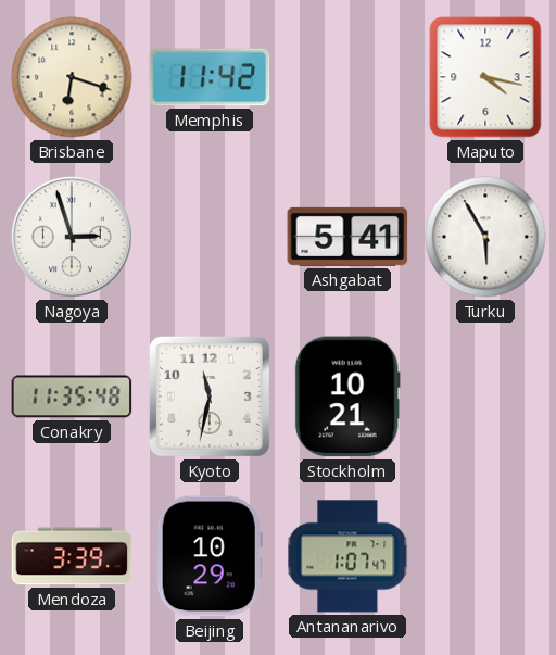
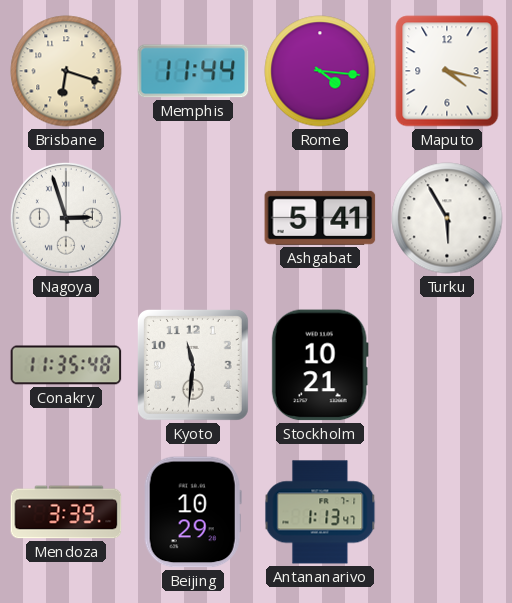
Memphis: 11:42 -> 11:44 (193, 71)
Rome: none -> 4:16 (320, 71)
Kyoto: 11:32 -> 11:31 (193, 365)
Antananarivo: 1:07 -> 1:13 (320, 512)
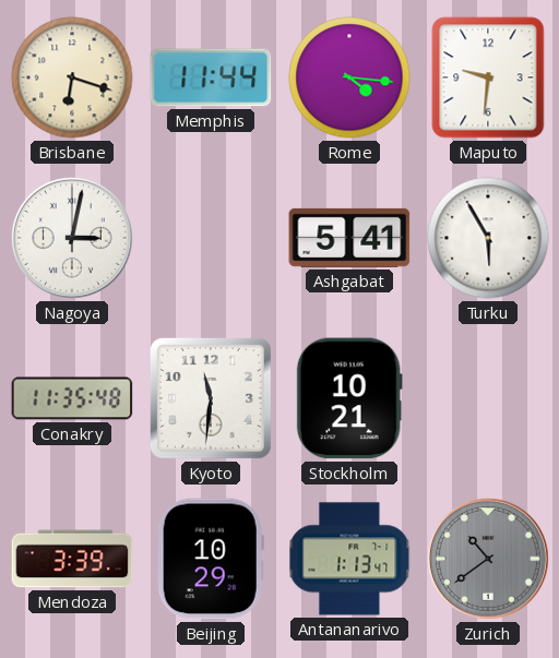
Maputo: 4:17 -> 9:31 (488, 77)
Nagoya: 2:57 -> 3:02 (72, 238)
Zurich: none -> 10:39 (488, 559)
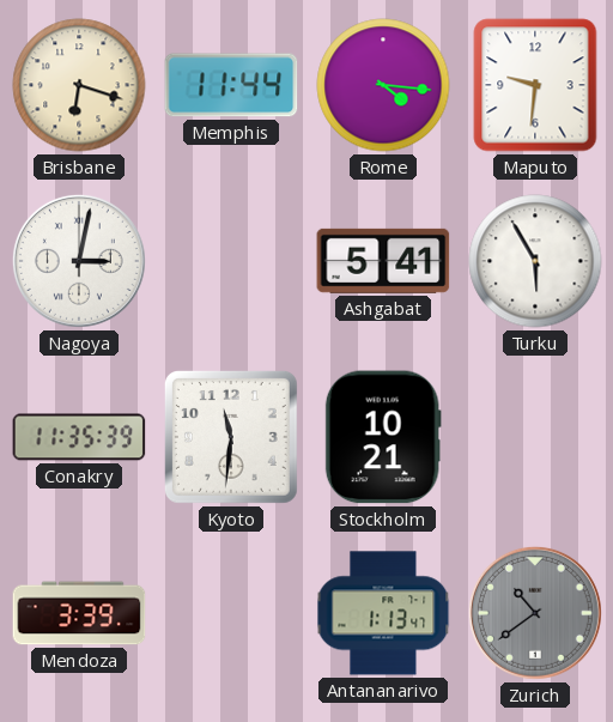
Conakry: 11:35:48 -> 11:35:39 (79, 437)
Beijing: 10:29 -> none (211, 559)
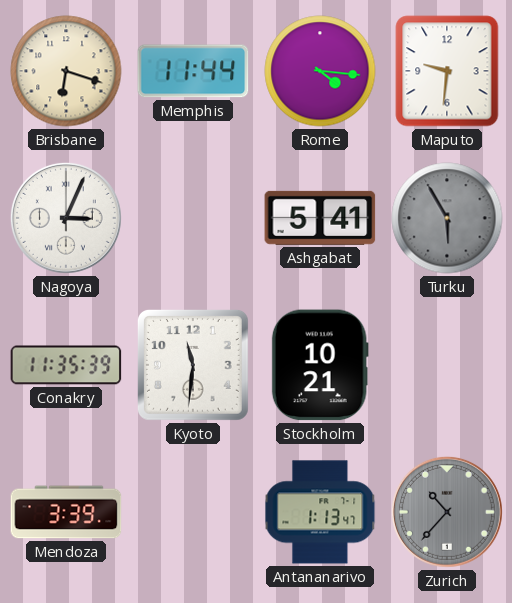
Nagoya: 3:02 -> 3:04 (66, 218)
Turku dial: white -> grey (447, 218)
Zurich: 10:39 -> 10:37 (447, 512)
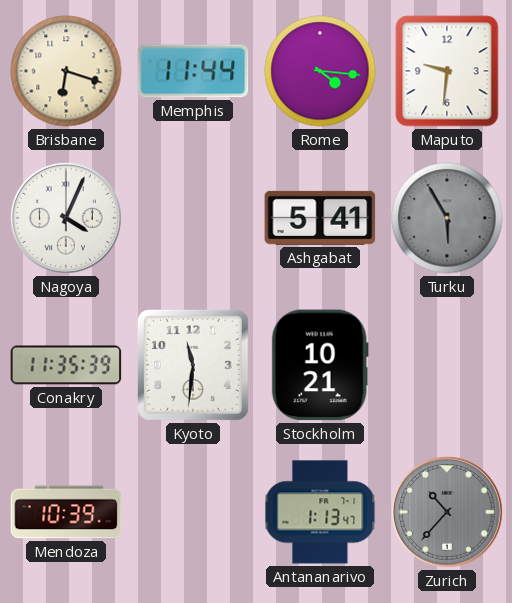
Nagoya: 3:04 -> 4:04 (66, 218)
Mendoza: 3:39 -> 10:39 (66, 512)
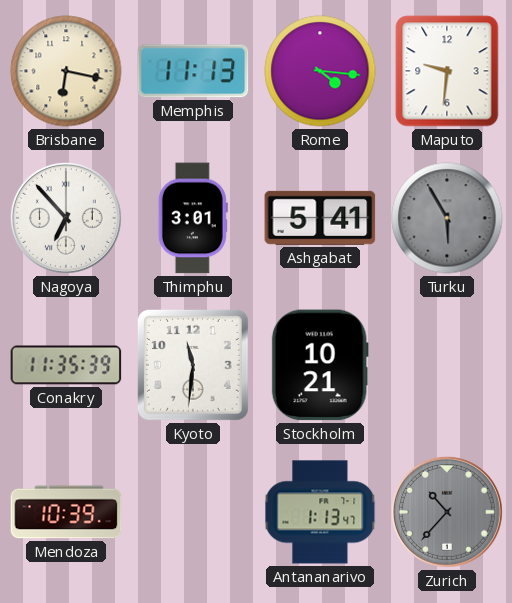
Brisbane: 6:18 -> 6:17 (66, 71)
Memphis: 11:44 -> 11:13 (193, 71)
Nagoya: 4:04 -> 6:53 (66, 218)
Thimphu: none -> 3:01 (193, 218)
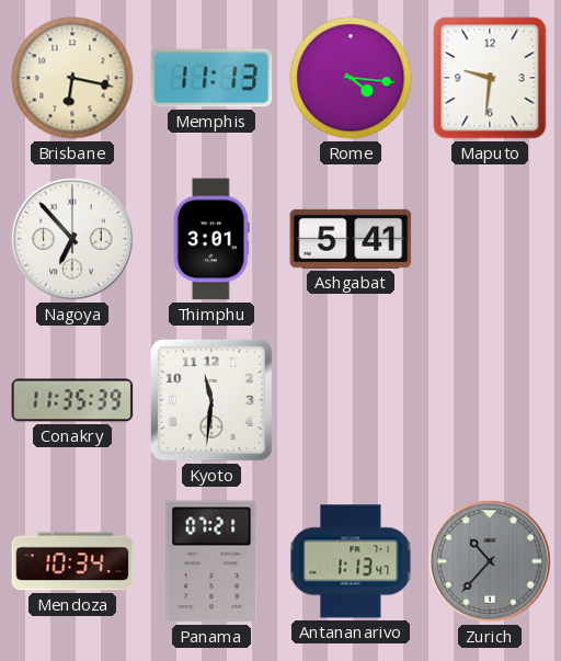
Turku: 5:55 -> none (447, 218)
Stockholm: 10:21 -> none (320, 365)
Mendoza: 10:39 -> 10:34 (72, 561)
Panama: none -> 07:21 (211, 561)
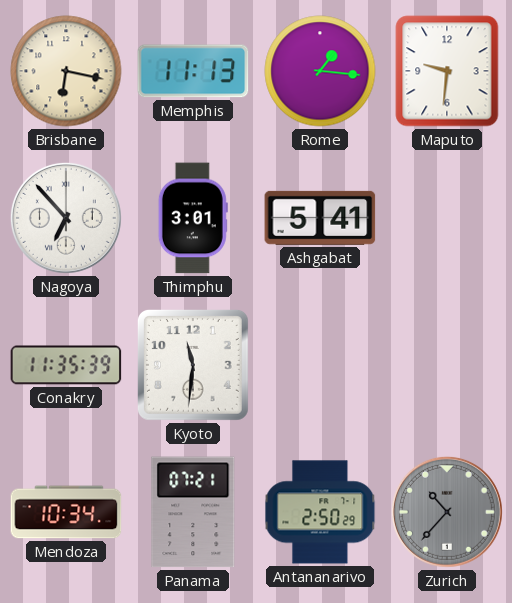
Rome: 4:16 -> 1:16 (320, 71)
Antananarivo: 1:13 -> 2:50 (320, 512)
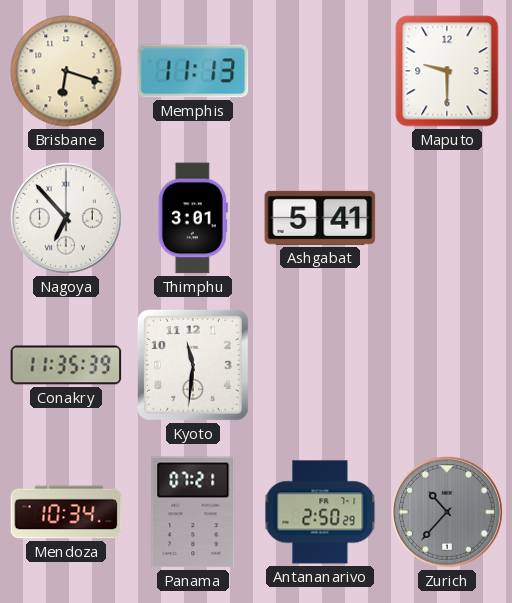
Brisbane: 6:17 -> 6:18 (66, 71)
Rome: 1:16 -> none (320, 71)
Maputo: 9:31 -> 9:30 (447, 71)
